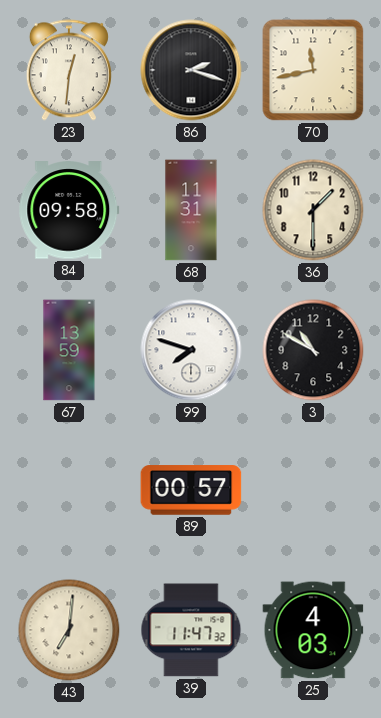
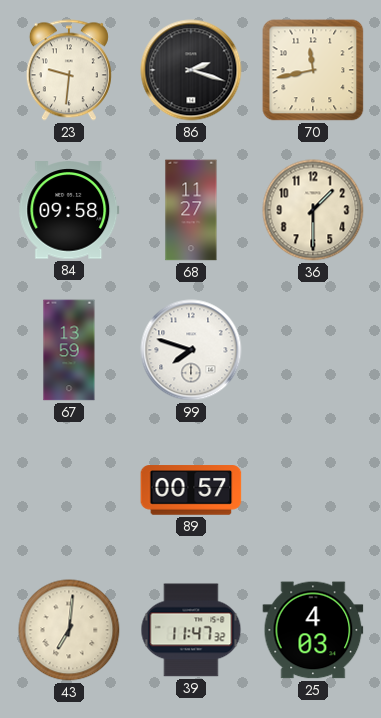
23: 12:31 -> 9:31 (69, 70)
68: 11:31 -> 11:27 (191, 210)
3: 10:50 -> none (313, 350)
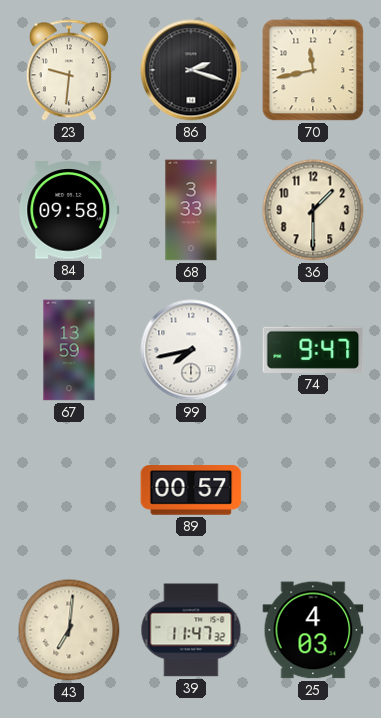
68: 11:27 -> 3:33 (191, 210)
99: 7:48 -> 7:43 (191, 350)
74: none -> 9:47 (313, 350)
